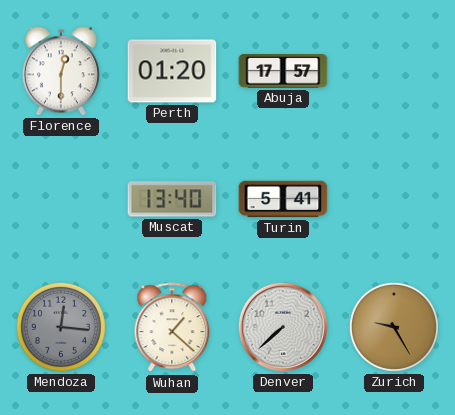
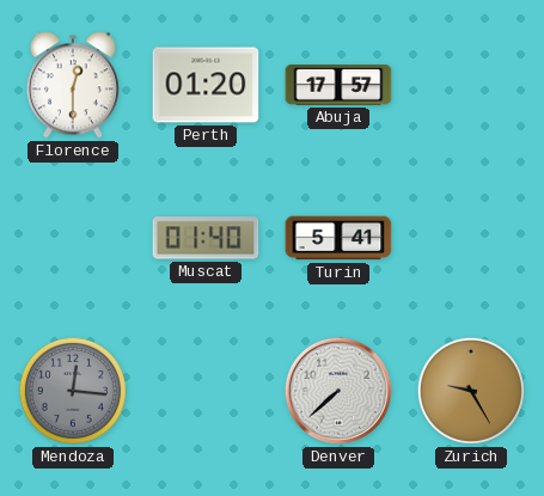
Muscat: 13:40 -> 01:40 (206, 238)
Wuhan: 1:22 -> none (172, 328)
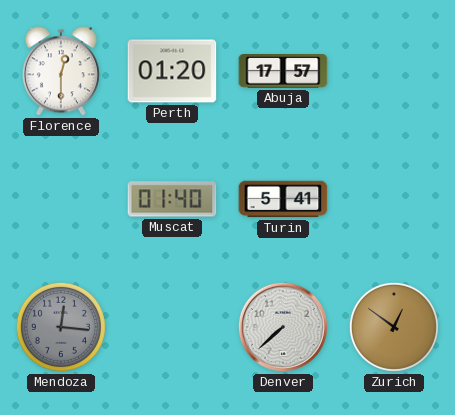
Zurich: 9:25 -> 12:51 (394, 327)
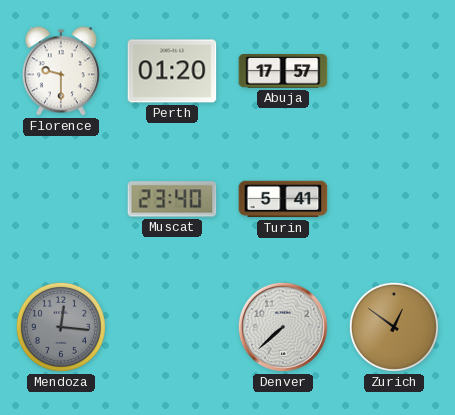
Florence: 12:30 -> 9:30 (61, 71)
Muscat: 01:40 -> 23:40 (172, 199)
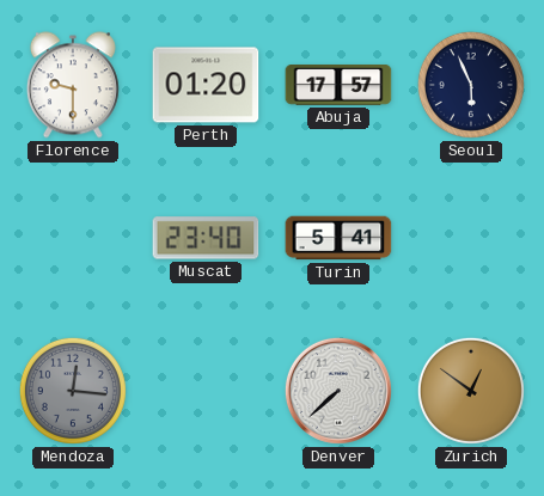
Seoul: none -> 5:56 (471, 85)
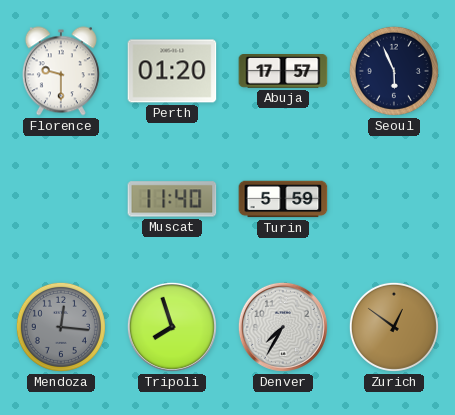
Muscat: 23:40 -> 11:40 (172, 199)
Turin: 5:41 -> 5:59 (283, 199)
Tripoli: none -> 7:57 (172, 327)
Denver: 7:38 -> 7:35 (283, 327)
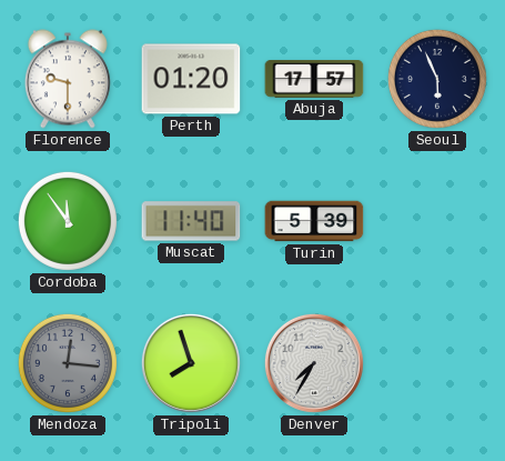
Cordoba: none -> 11:54 (68, 221)
Turin: 5:59 -> 5:39 (314, 221)
Zurich: 12:51 -> none (394, 327)
